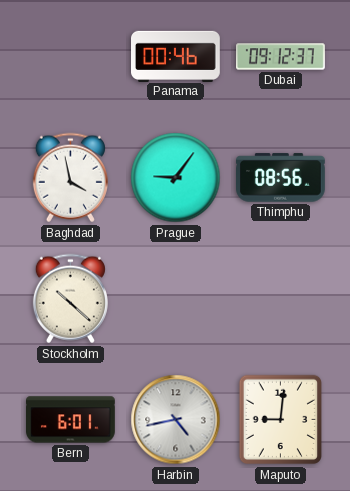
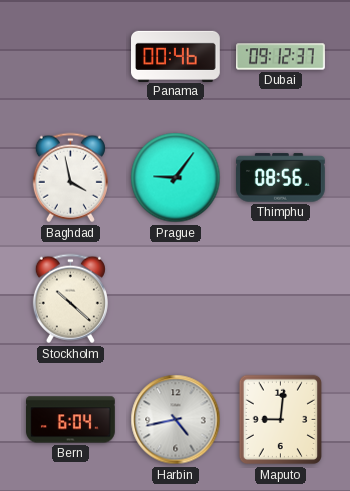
Bern: 6:01 -> 6:04 (71, 420)
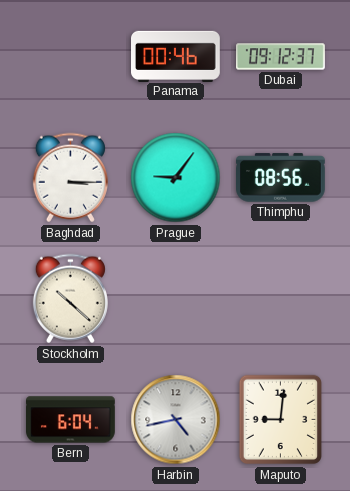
Baghdad: 3:58 -> 3:15 (70, 178)
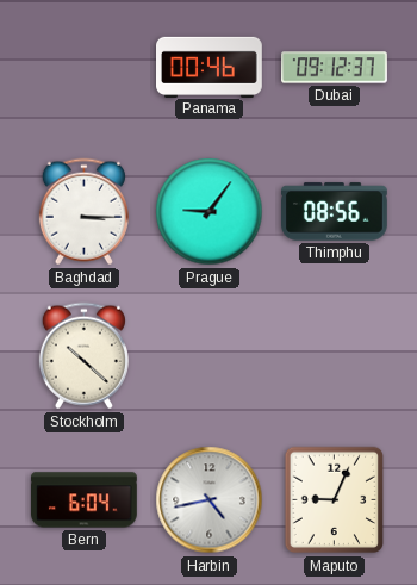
Maputo: 9:01 -> 9:04 (334, 500)
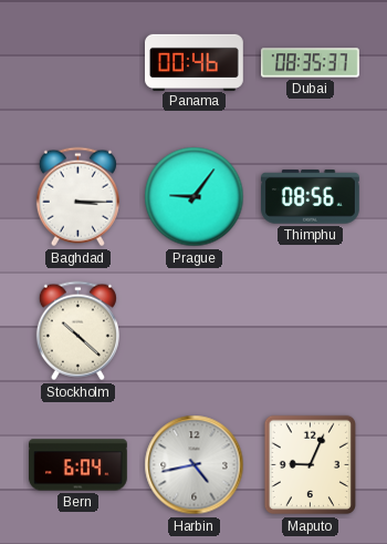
Dubai: 09:12 -> 08:35 (311, 63)
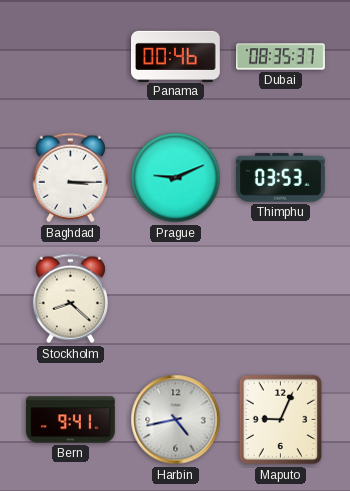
Prague: 9:06 -> 9:11 (176, 178)
Thimphu: 08:56 -> 03:53 (281, 178)
Stockholm: 10:22 -> 8:22 (70, 299)
Bern: 6:04 -> 9:41 (71, 420)
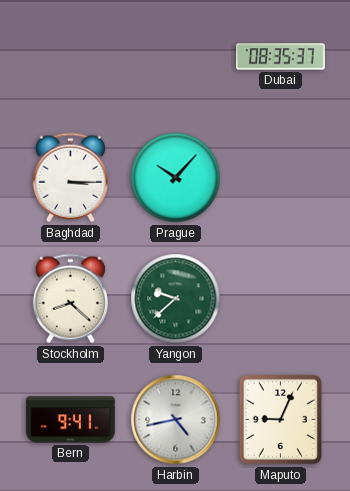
Panama: 00:46 -> none (176, 56)
Prague: 9:11 -> 10:07 (176, 178)
Thimphu: 03:53 -> none (281, 178)
Yangon: none -> 9:38 (176, 299)
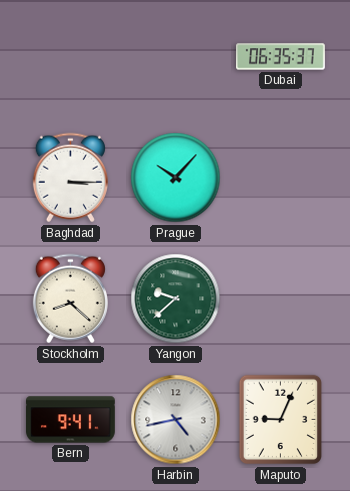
Dubai: 08:35 -> 06:35 (281, 57)
